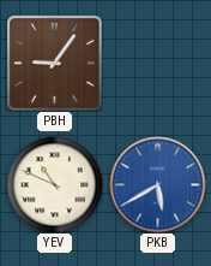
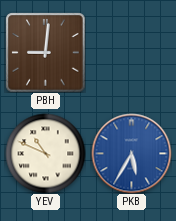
PBH: 9:06 -> 9:01 (45, 52)
PKB: 5:40 -> 5:35 (131, 153)
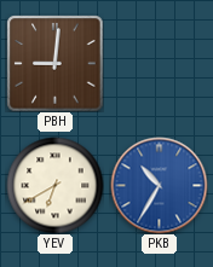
YEV: 10:49 -> 6:40 (54, 185)
PKB: 5:35 -> 10:35 (159, 185)
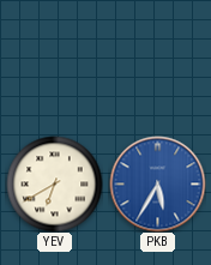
PBH: 9:01 -> none (54, 63)
PKB: 10:35 -> 5:35 (157, 183)
